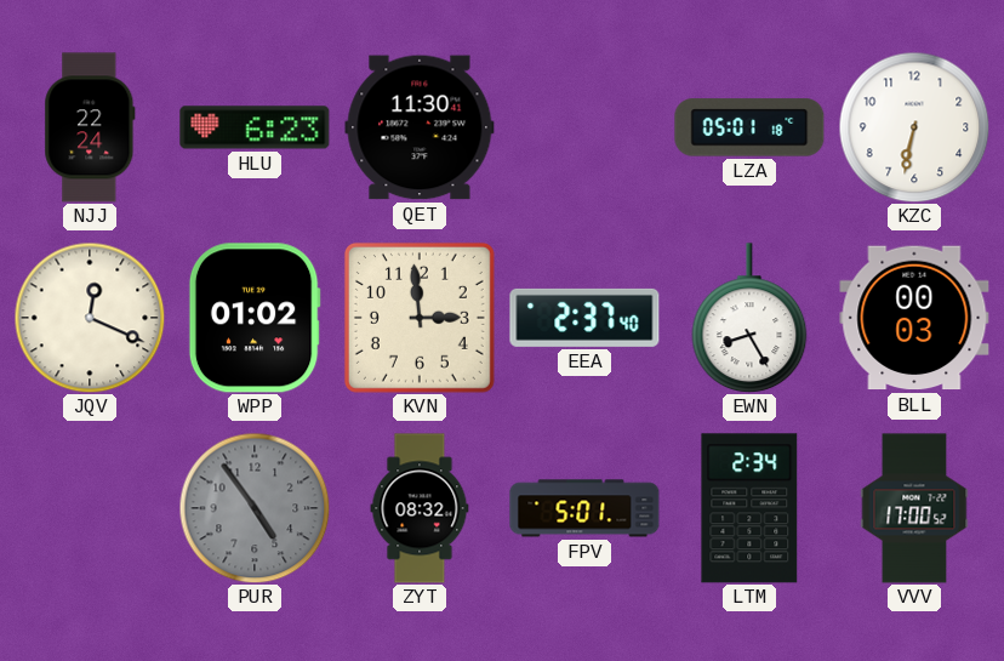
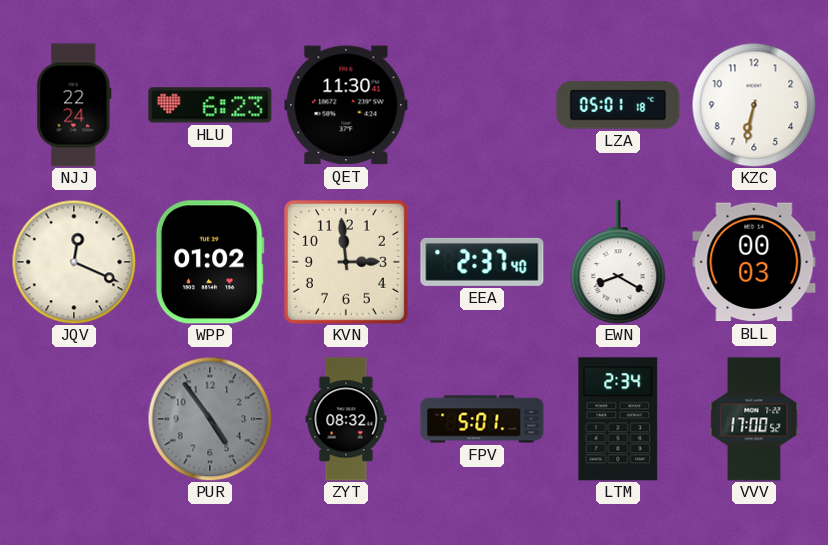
EWN: 8:25 -> 8:20 (618, 262)
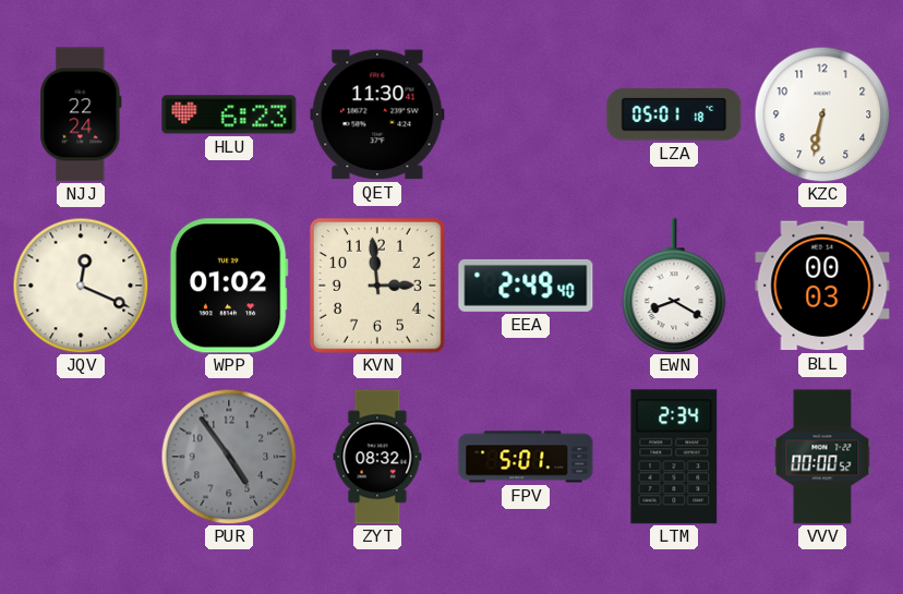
EEA: 2:37 -> 2:49 (526, 286)
VVV: 17:00 -> 00:00 (822, 457)
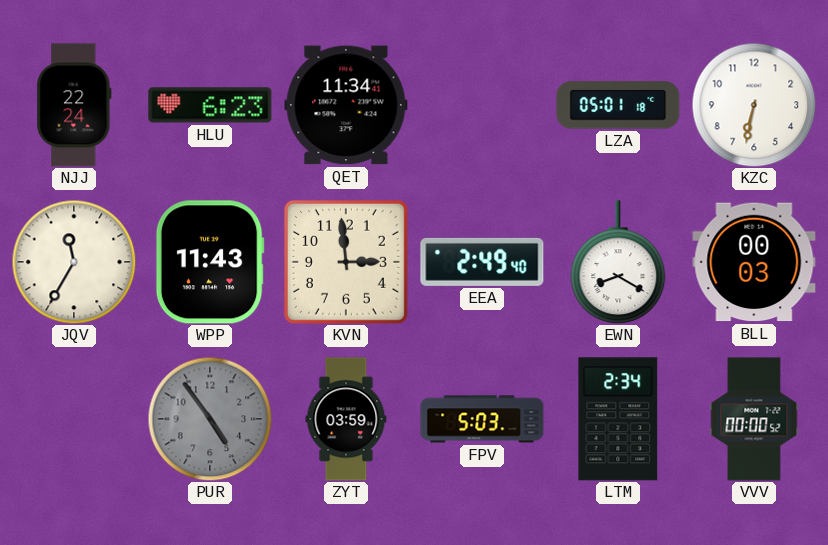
QET: 11:30 -> 11:34 (346, 105)
JQV: 12:19 -> 11:35 (74, 262)
WPP: 01:02 -> 11:43 (210, 262)
ZYT: 08:32 -> 03:59 (346, 419)
FPV: 5:01 -> 5:03 (482, 419)
